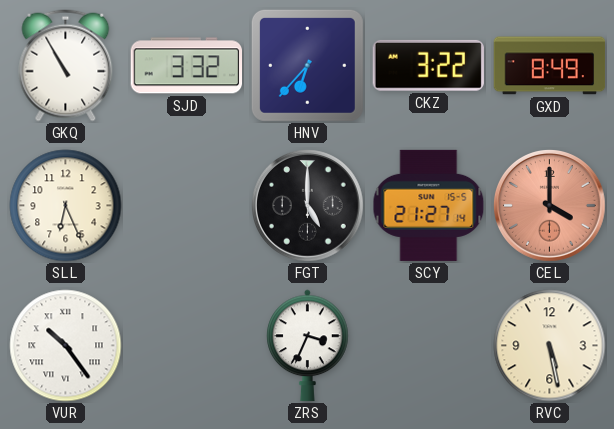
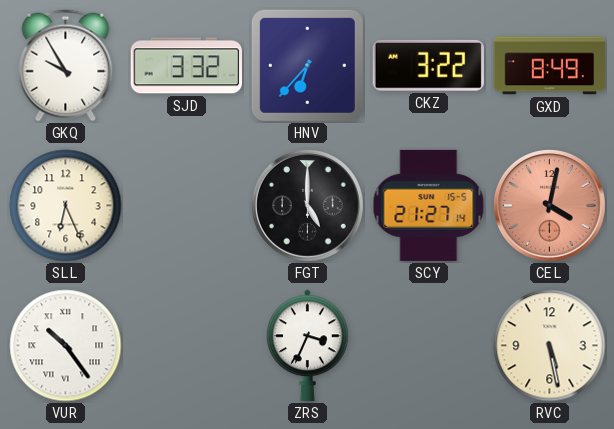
GKQ: 10:55 -> 9:55 (66, 66)
CEL: 4:00 -> 4:02 (550, 206)
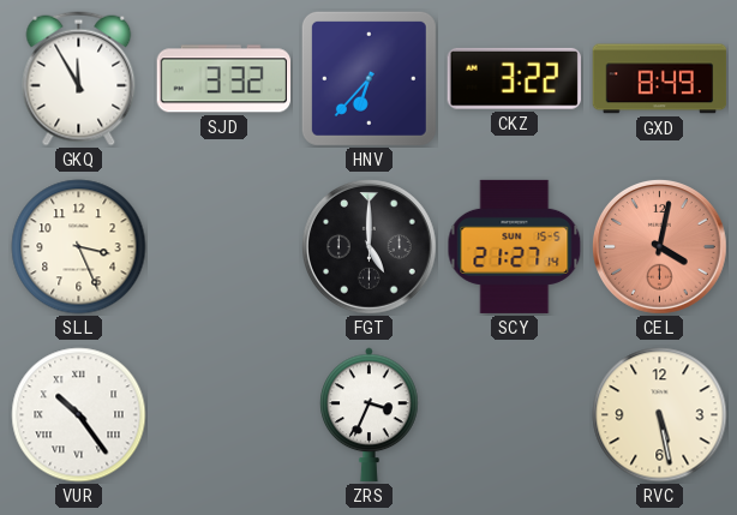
GKQ: 9:55 -> 11:55 (79, 79)
SLL: 6:26 -> 3:26 (79, 247)
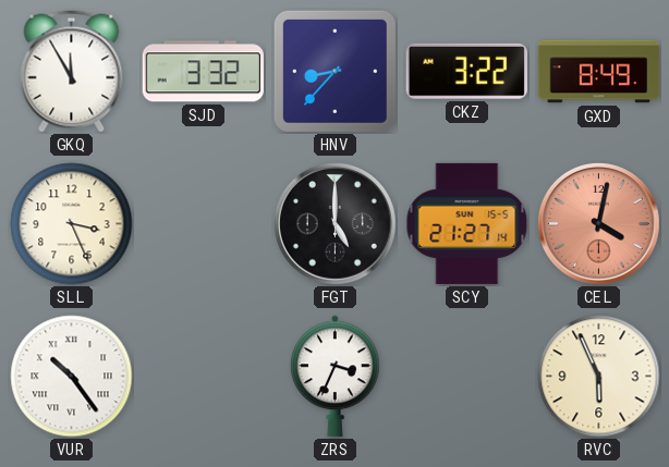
HNV: 6:37 -> 8:37 (334, 71)
RVC: 5:28 -> 5:56 (599, 377)
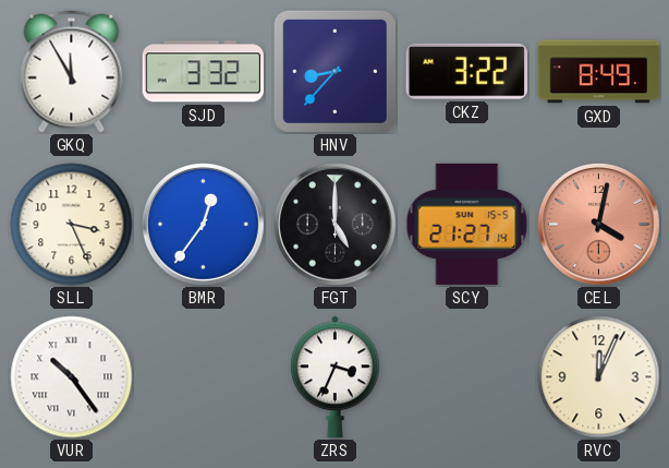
BMR: none -> 12:36 (204, 225)
RVC: 5:56 -> 12:04 (599, 377)
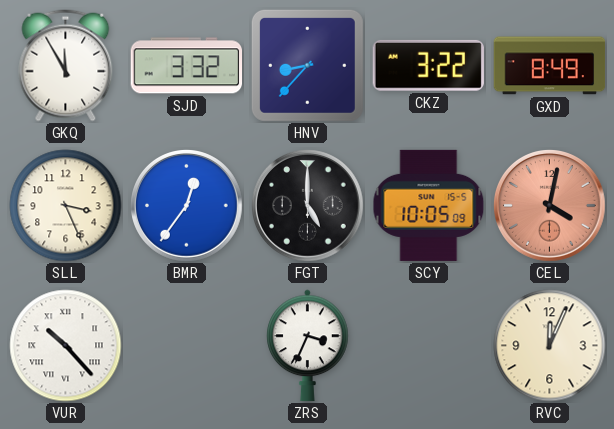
SCY: 21:27 -> 10:05 (429, 205)
VUR: 10:24 -> 10:23 (66, 346)
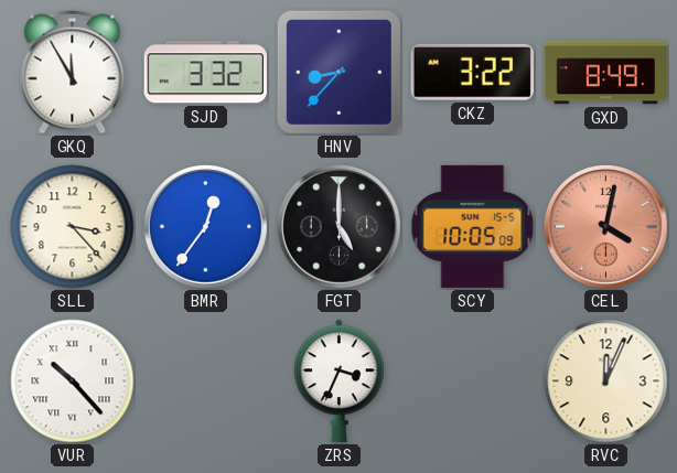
SLL: 3:26 -> 3:23 (73, 227)
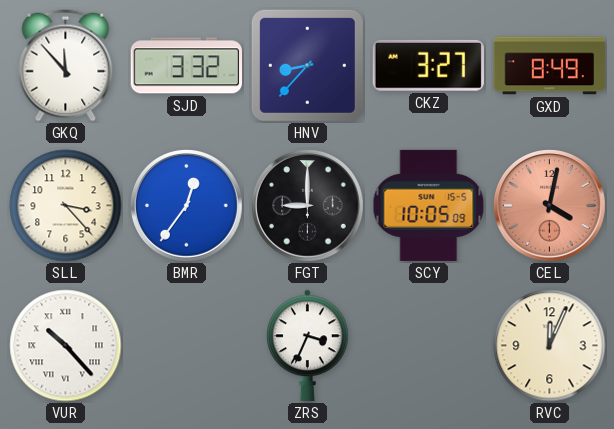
GKQ: 11:55 -> 11:53 (66, 66)
CKZ: 3:22 -> 3:27 (428, 65)
FGT: 5:00 -> 9:00 (308, 206)
